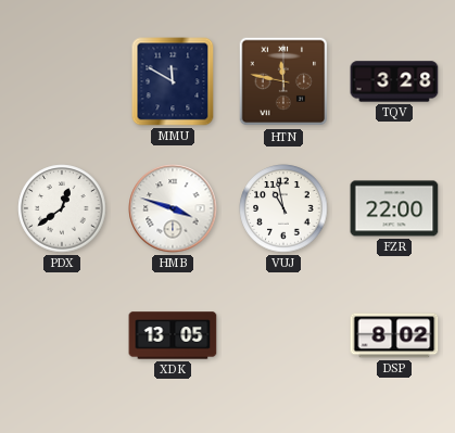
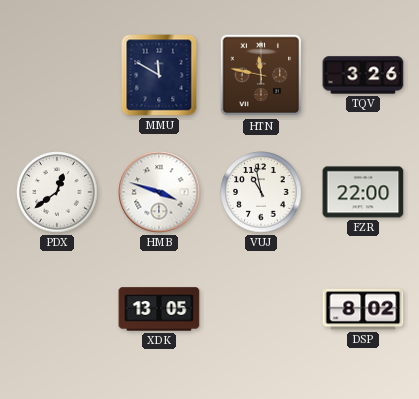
TQV: 3:28 -> 3:26 (363, 75)
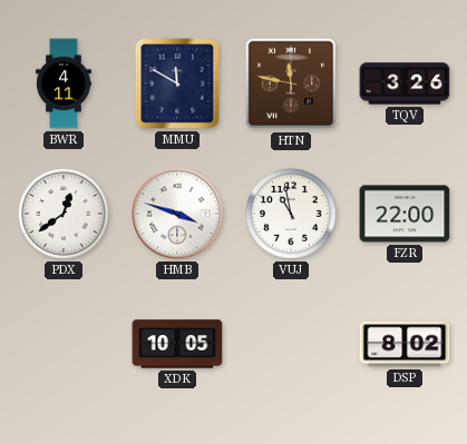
BWR: none -> 4:11 (64, 83)
XDK: 13:05 -> 10:05 (177, 344)
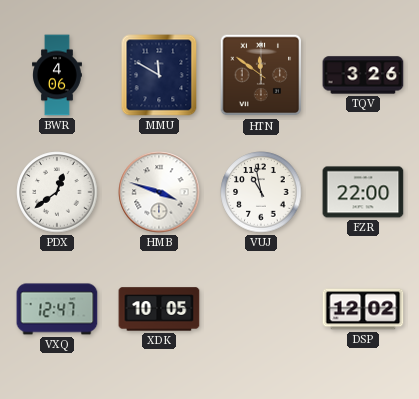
BWR: 4:11 -> 4:06 (57, 75)
HTN: 11:47 -> 11:51 (261, 75)
VXQ: none -> 12:47 (57, 309)
DSP: 8:02 -> 12:02 (363, 309)
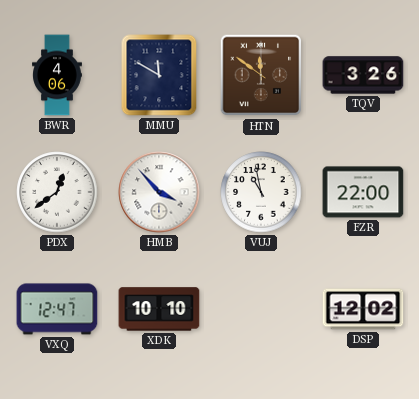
HMB: 3:48 -> 3:53 (159, 192)
XDK: 10:05 -> 10:10 (159, 309)
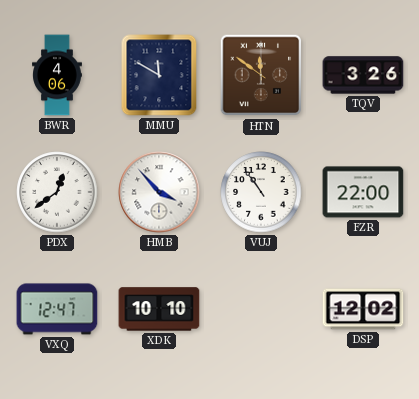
VUJ: 10:58 -> 10:54 (261, 192)
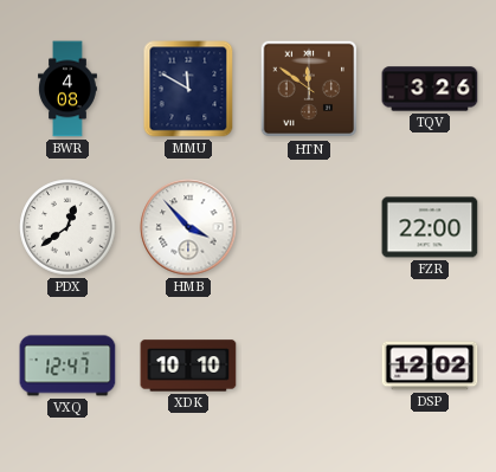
BWR: 4:06 -> 4:08 (67, 89)
VUJ: 10:54 -> none (261, 192)
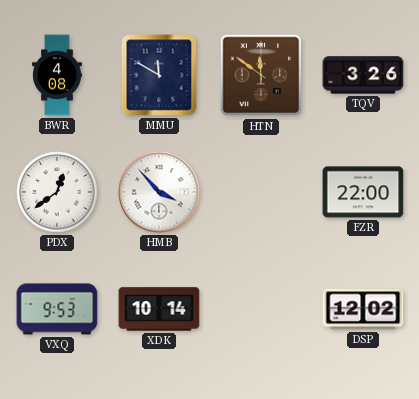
VXQ: 12:47 -> 9:53 (57, 309)
XDK: 10:10 -> 10:14 (159, 309)
